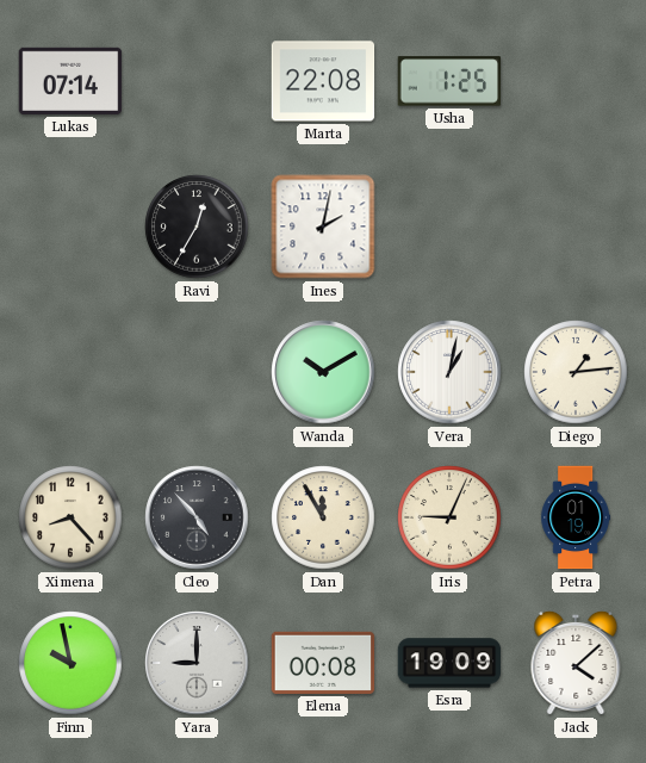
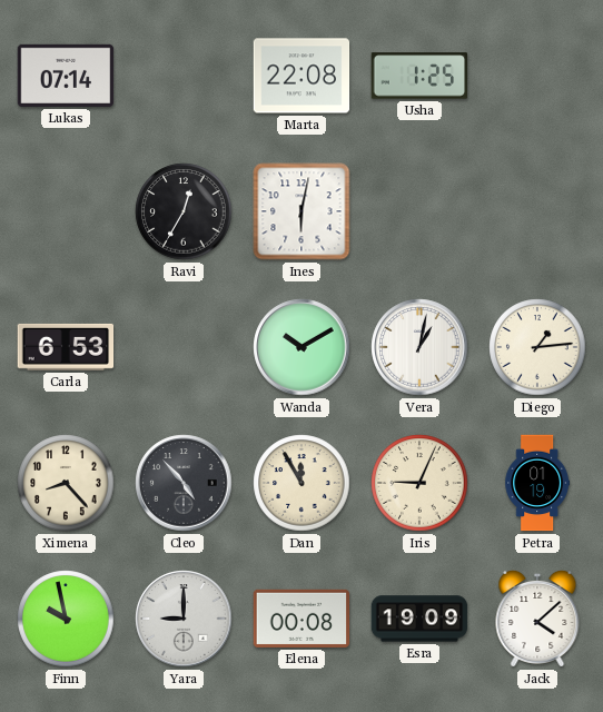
Ines: 2:02 -> 6:02 (301, 211)
Carla: none -> 6:53 (66, 347)
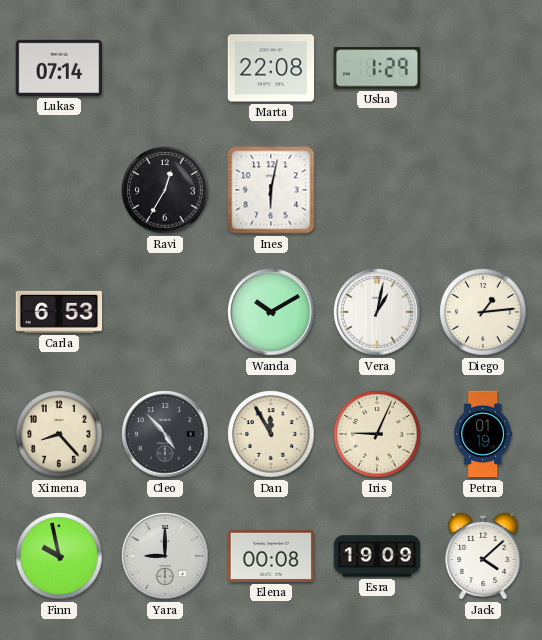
Usha: 1:25 -> 1:29 (377, 68)
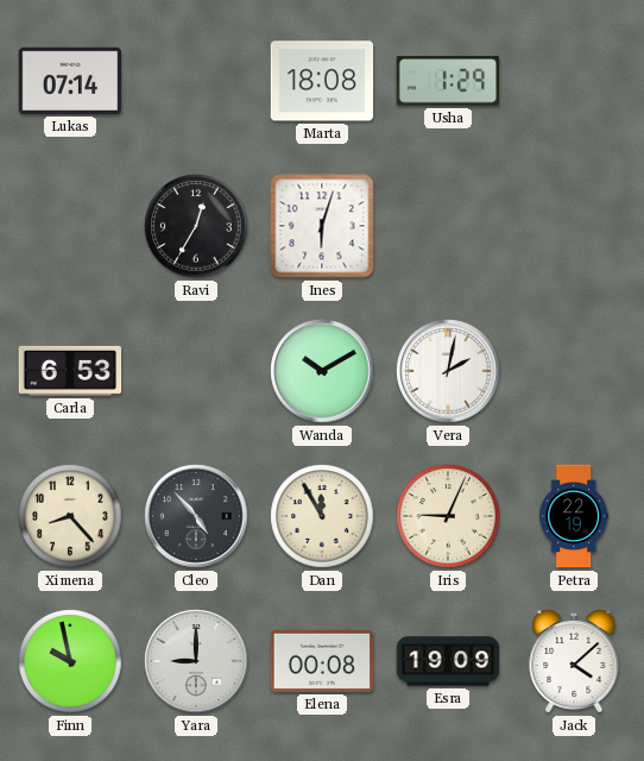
Marta: 22:08 -> 18:08 (322, 81)
Ines: 6:02 -> 6:03 (322, 226)
Vera: 1:02 -> 2:02 (448, 371)
Diego: 1:14 -> none (483, 312)
Petra: 01:19 -> 22:19 (574, 516)
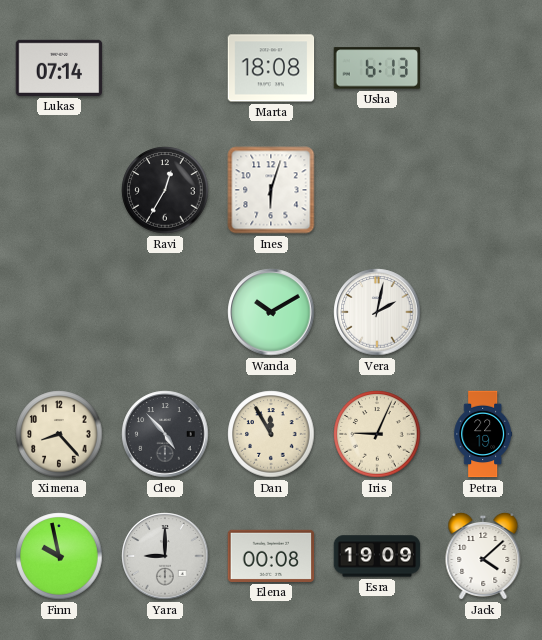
Usha: 1:29 -> 6:13 (377, 68)
Carla: 6:53 -> none (70, 371)
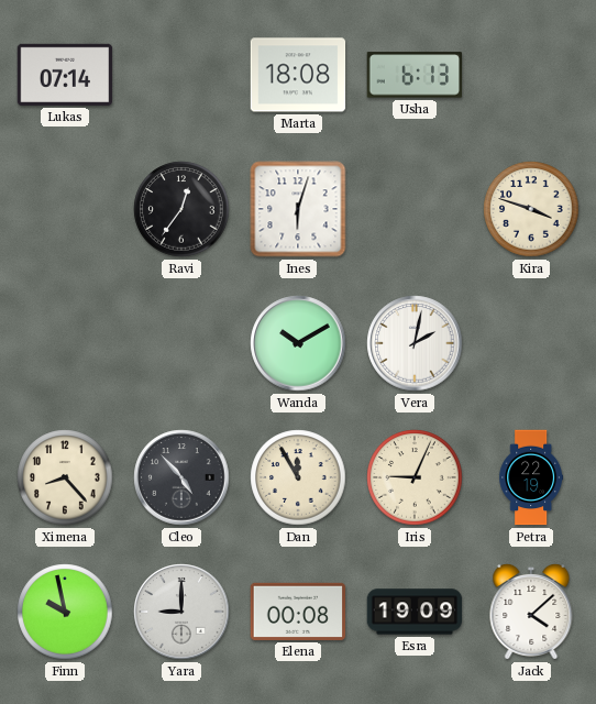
Ravi: 12:35 -> 12:36 (181, 209)
Kira: none -> 3:48 (531, 209)
